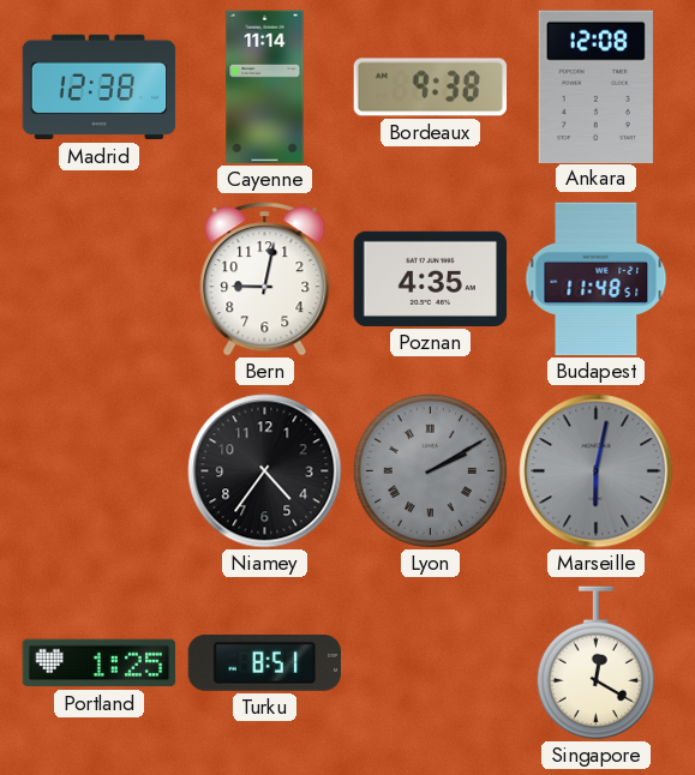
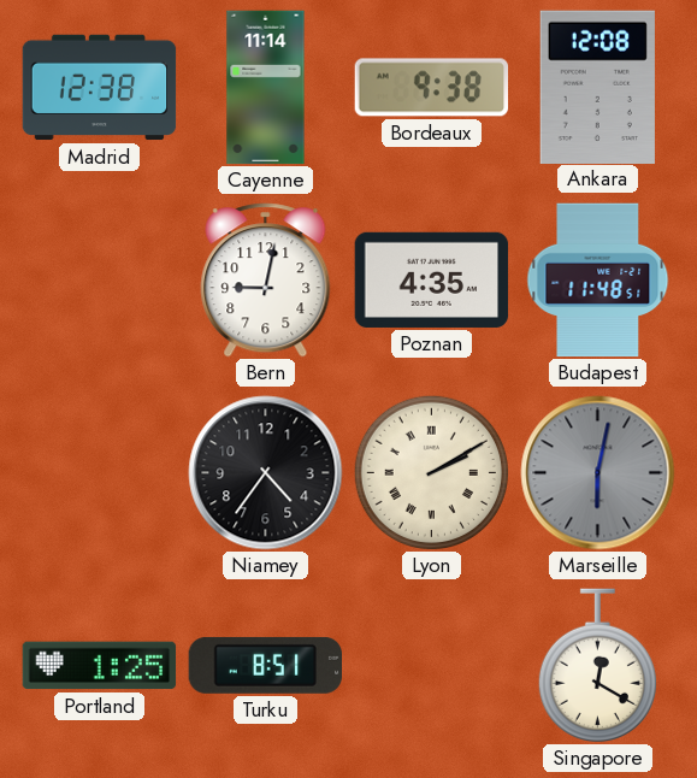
Lyon dial: grey -> cream (431, 472)
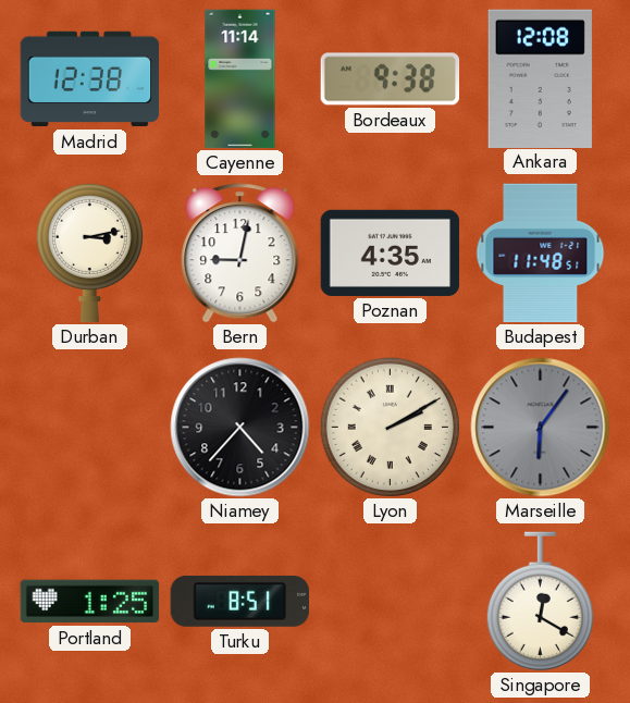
Durban: none -> 3:13 (89, 252)
Niamey: 4:36 -> 4:37 (240, 428)
Marseille: 6:02 -> 6:06 (541, 428)
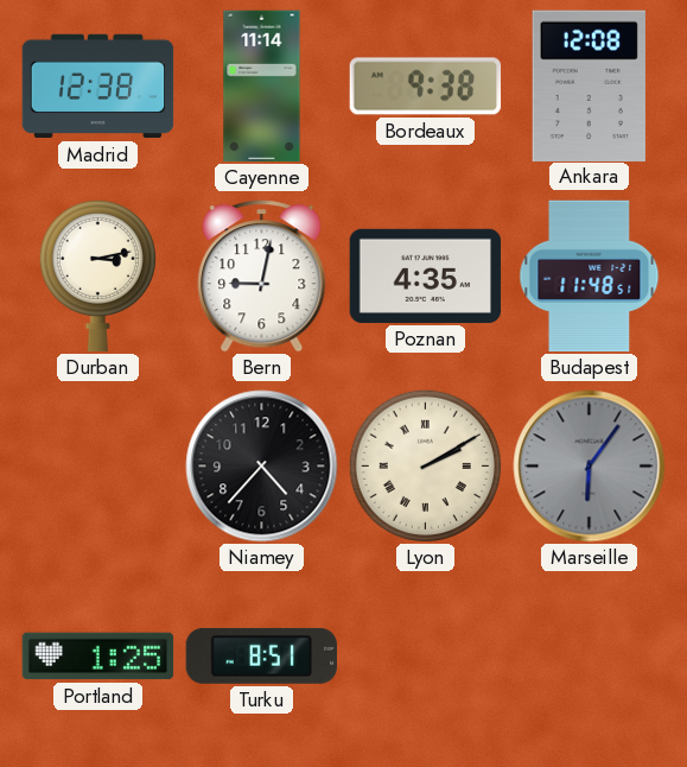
Singapore: 12:20 -> none (540, 602)
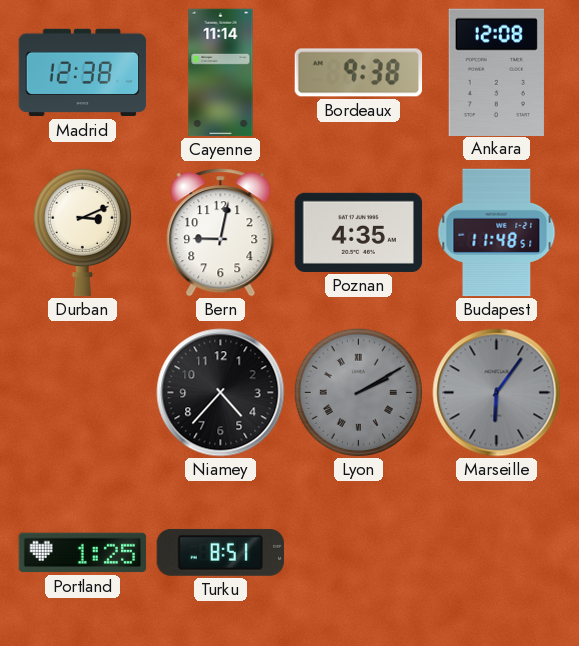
Durban: 3:13 -> 3:11 (82, 232)
Lyon dial: cream -> grey (358, 392)
